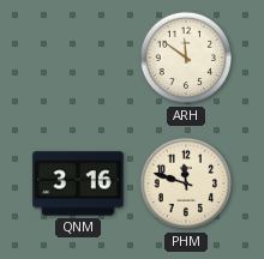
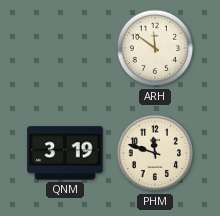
QNM: 3:16 -> 3:19 (65, 153)
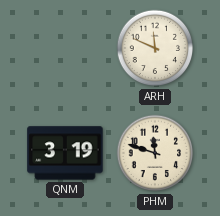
ARH: 11:51 -> 11:49 (155, 48)
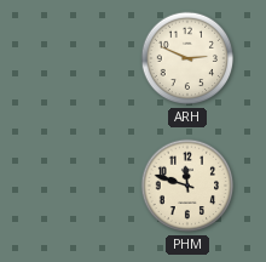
ARH: 11:49 -> 2:49 (187, 58)
QNM: 3:19 -> none (65, 153)
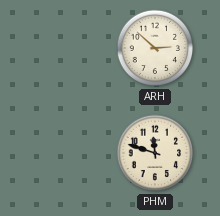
ARH: 2:49 -> 2:52 (155, 48)
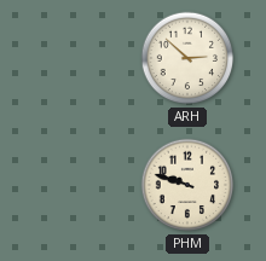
PHM: 11:48 -> 9:48 (187, 185)
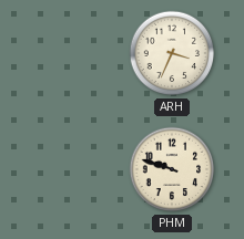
ARH: 2:52 -> 3:34 (172, 53)
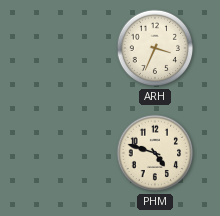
PHM: 9:48 -> 4:48 (155, 153)
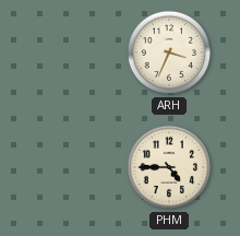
PHM: 4:48 -> 4:45 (169, 167)
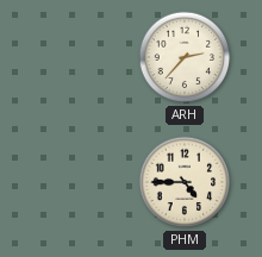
ARH: 3:34 -> 2:37 (185, 57)
